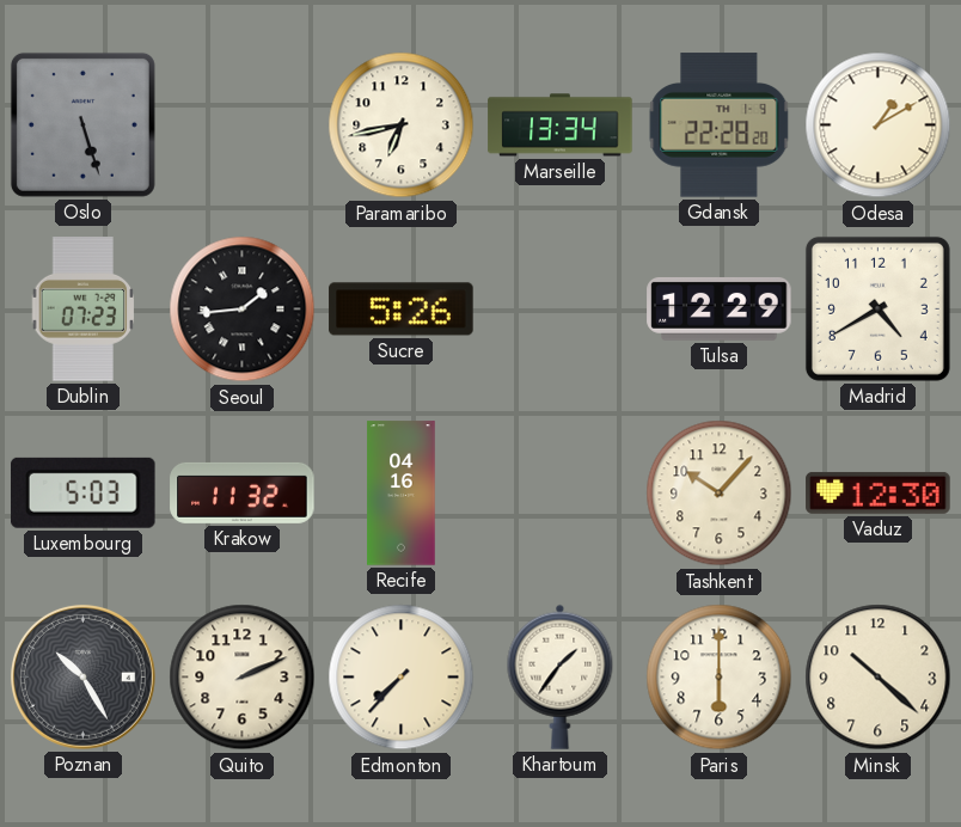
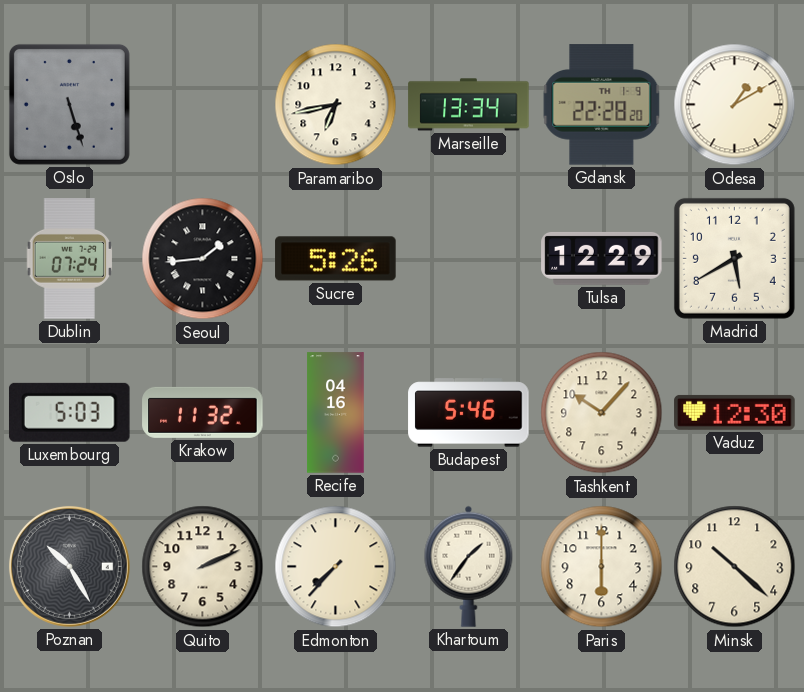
Dublin: 07:23 -> 07:24 (70, 259)
Madrid: 4:40 -> 5:40 (734, 258)
Budapest: none -> 5:46 (469, 413)
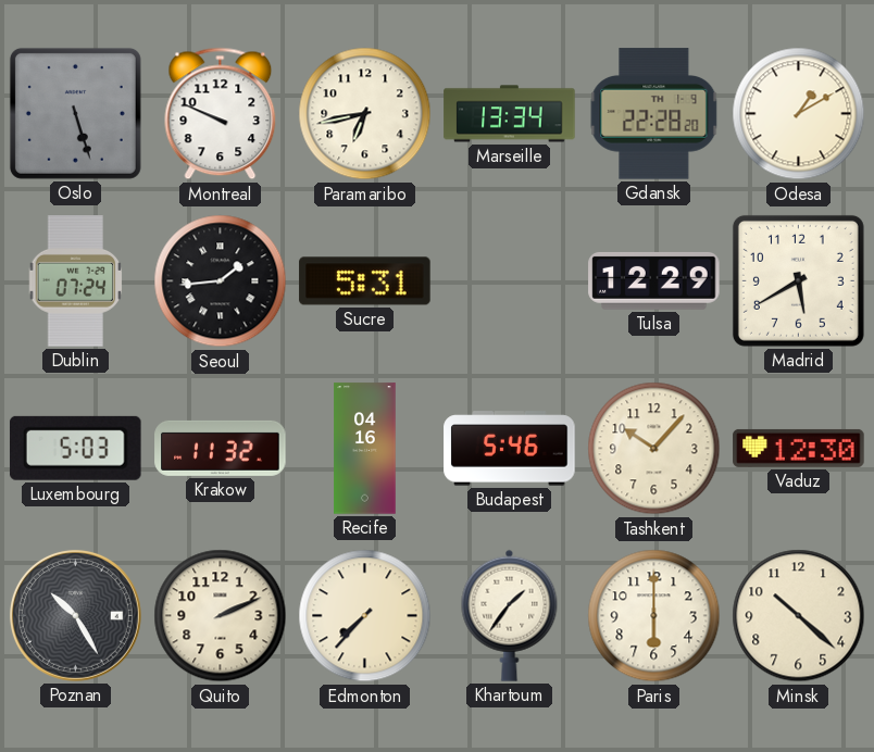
Montreal: none -> 9:49 (221, 114)
Sucre: 5:26 -> 5:31 (365, 281)
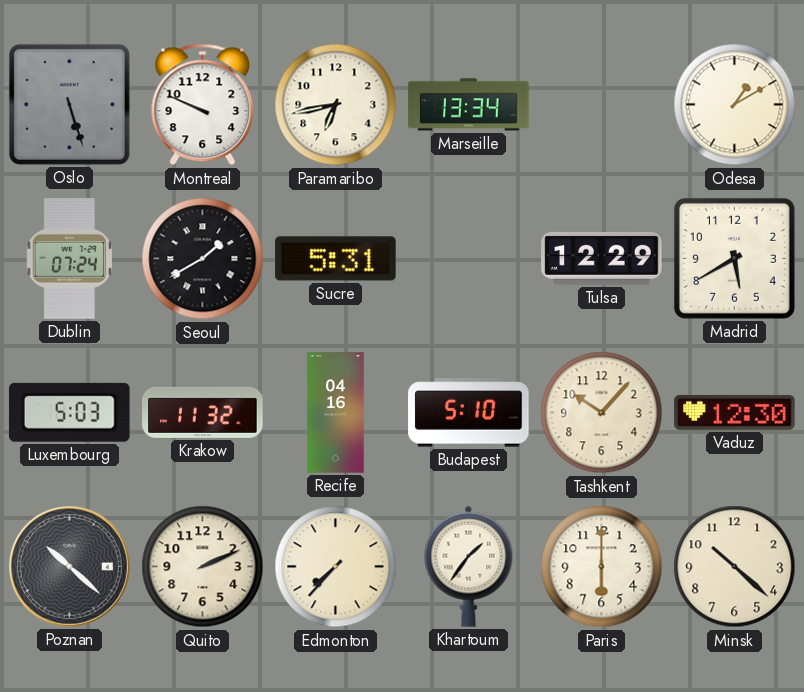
Gdansk: 22:28 -> none (654, 114)
Seoul: 1:44 -> 1:40 (203, 259)
Budapest: 5:46 -> 5:10 (469, 413)
Poznan: 10:25 -> 10:22 (69, 566)
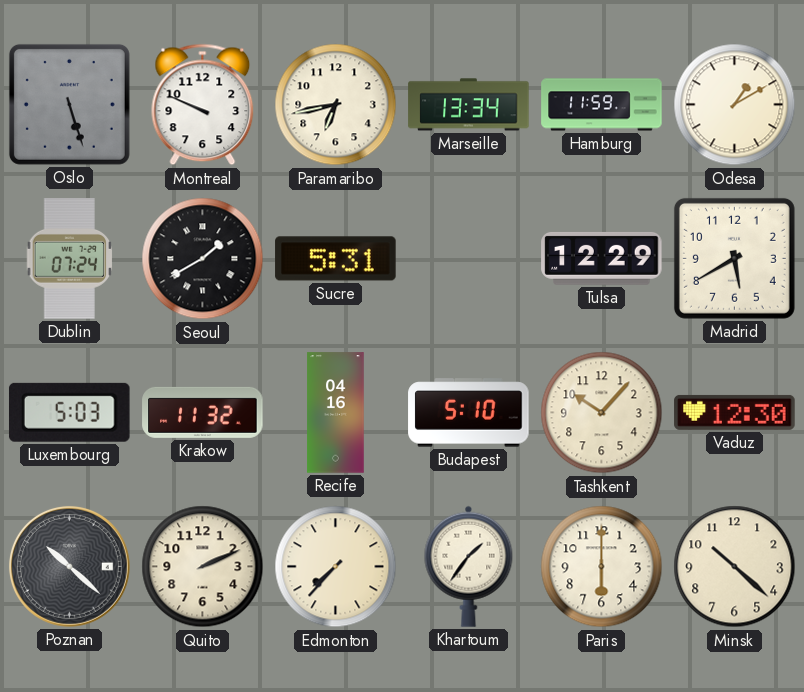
Hamburg: none -> 11:59 (602, 105)
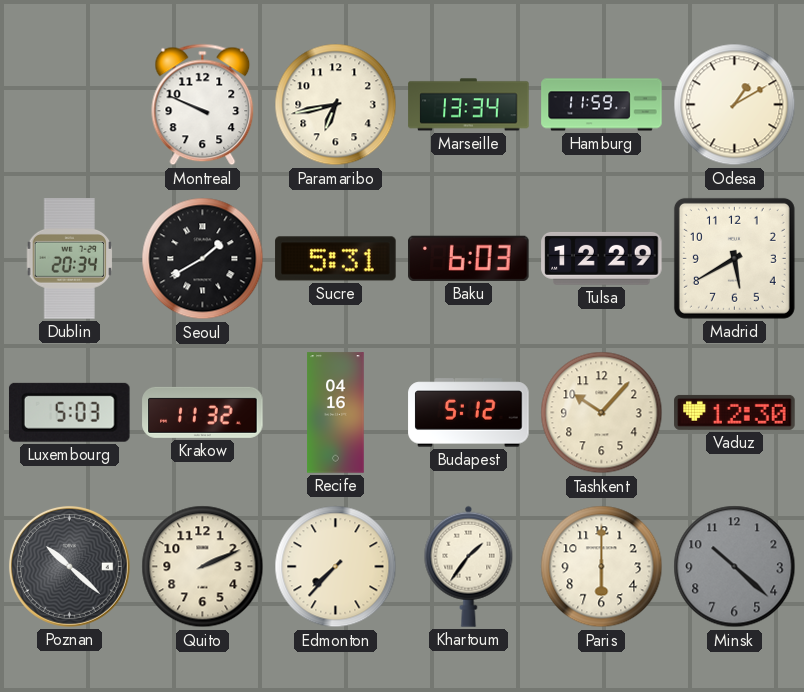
Oslo: 5:27 -> none (69, 104)
Dublin: 07:24 -> 20:34 (70, 259)
Baku: none -> 6:03 (469, 258)
Budapest: 5:10 -> 5:12 (469, 413)
Minsk dial: cream -> grey (735, 567)
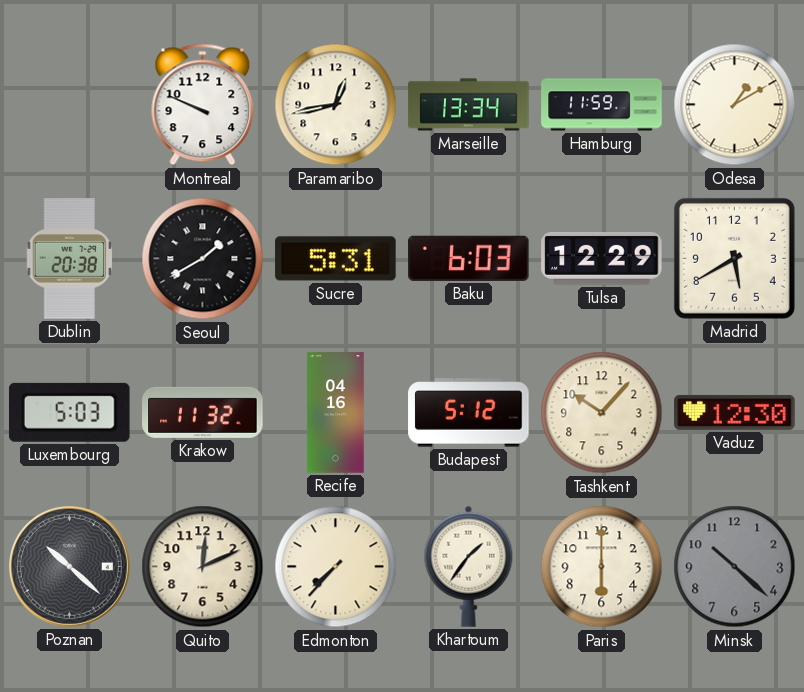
Paramaribo: 6:43 -> 12:43 (336, 105)
Dublin: 20:34 -> 20:38 (70, 259)
Quito: 2:11 -> 12:11 (203, 567)
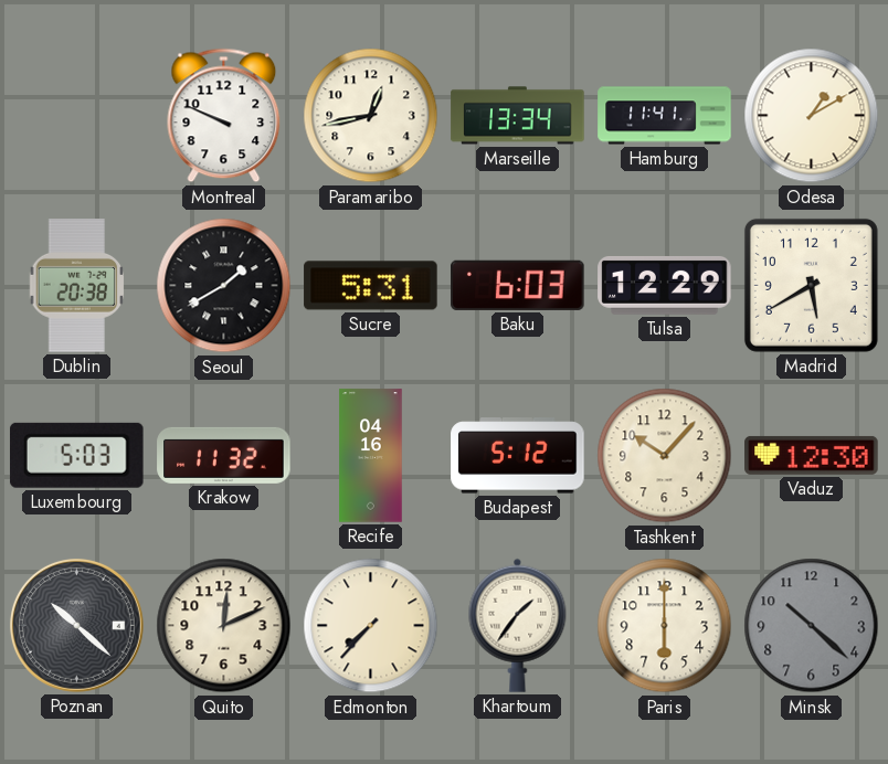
Hamburg: 11:59 -> 11:41 (665, 116)
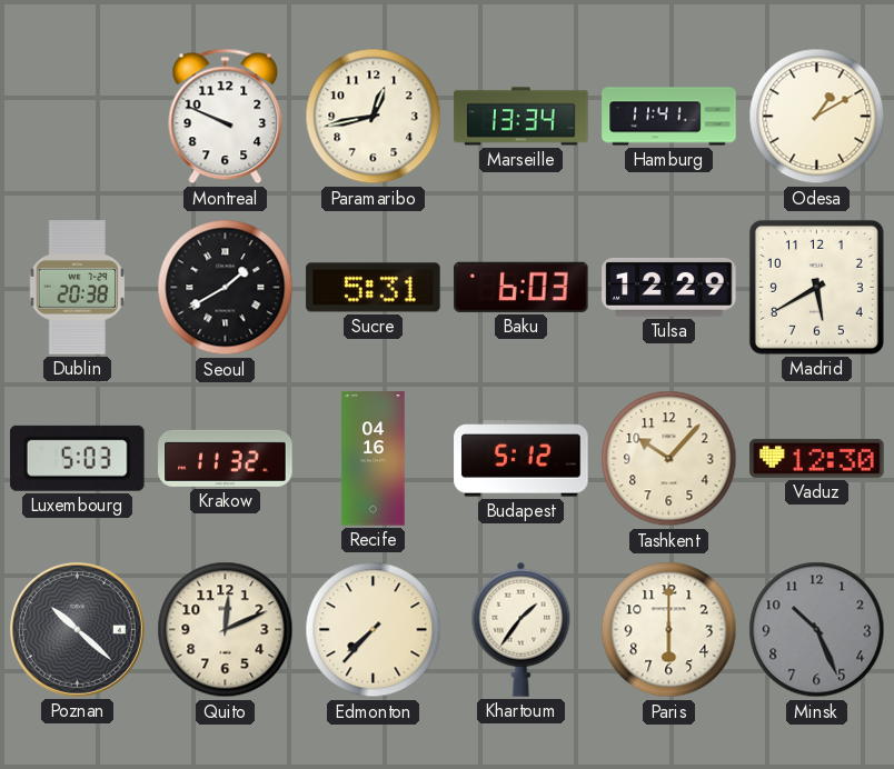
Minsk: 10:22 -> 10:26 (817, 630)
